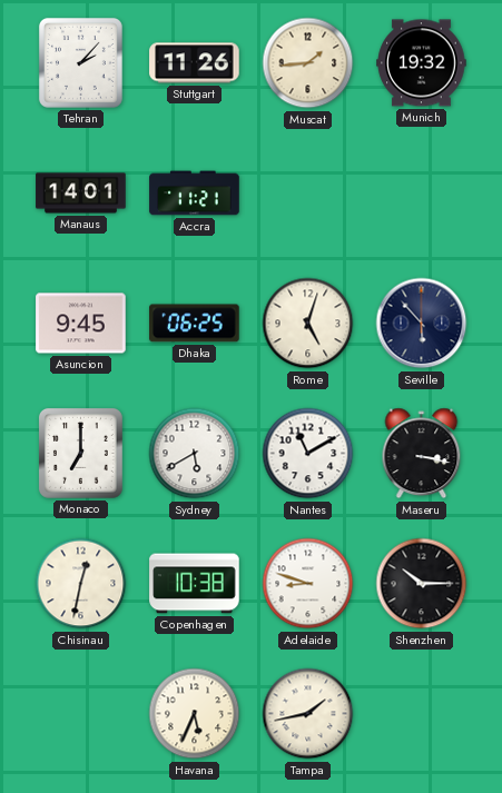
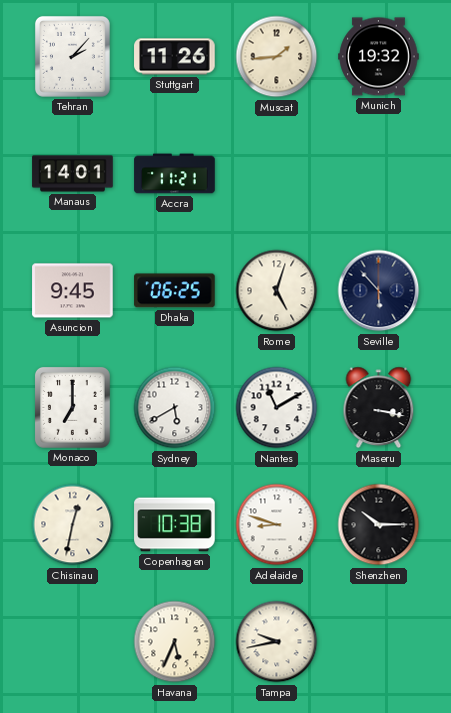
Tampa: 1:43 -> 9:43 (277, 642)
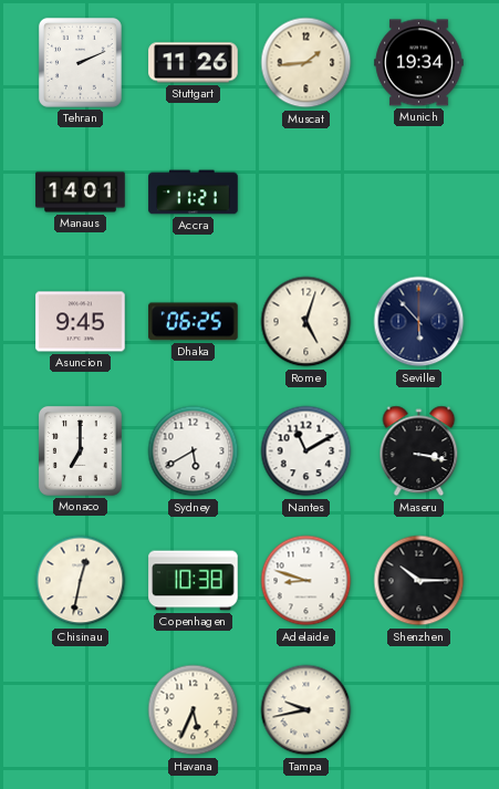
Tehran: 2:07 -> 2:11 (80, 62)
Munich: 19:32 -> 19:34 (419, 63)
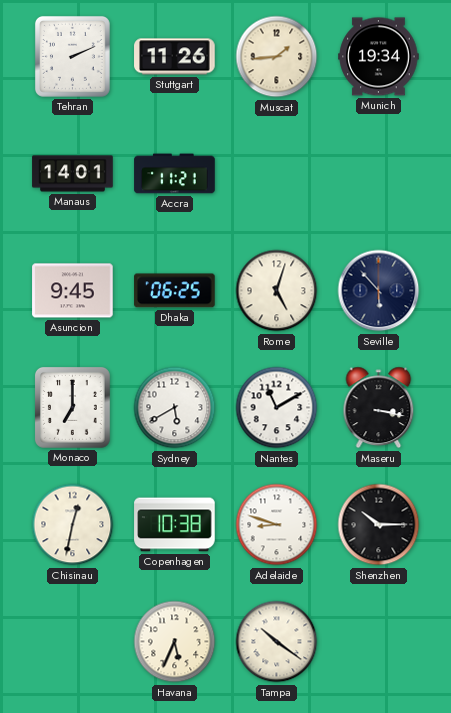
Tampa: 9:43 -> 10:21 (277, 642)
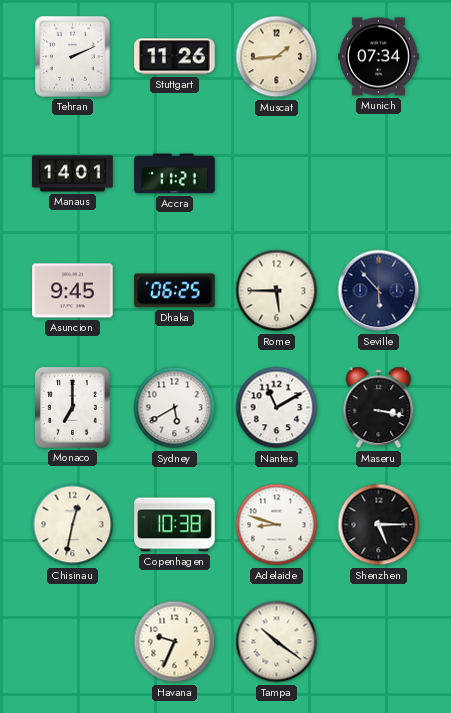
Munich: 19:34 -> 07:34 (379, 57)
Rome: 5:03 -> 5:45 (277, 291)
Shenzhen: 10:15 -> 5:15 (379, 525)
Havana: 5:34 -> 9:34 (175, 642)
